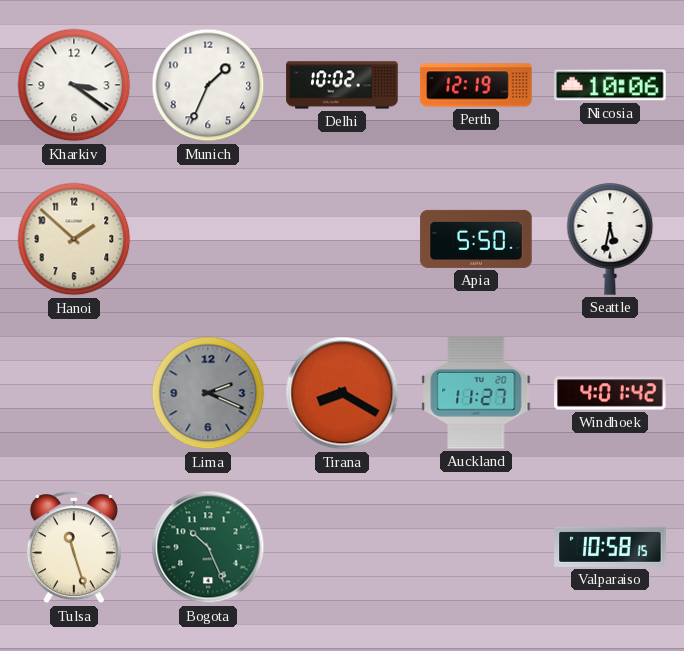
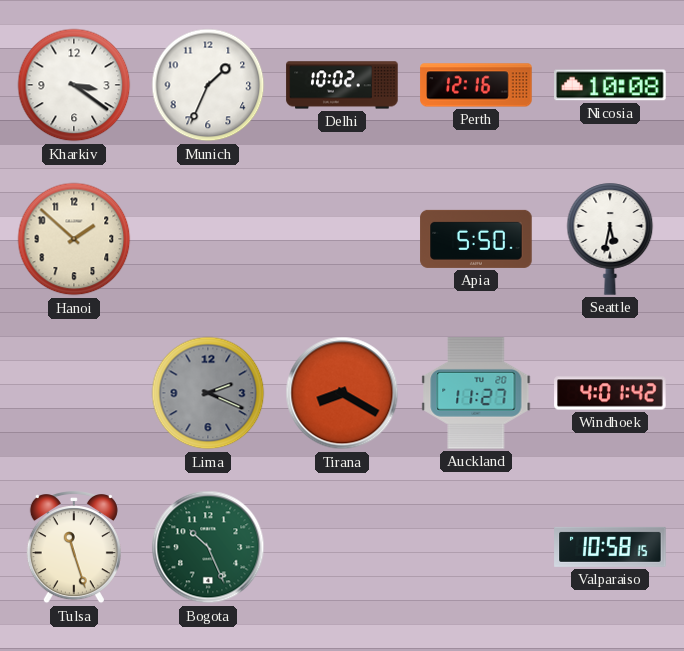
Perth: 12:19 -> 12:16 (476, 85)
Nicosia: 10:06 -> 10:08 (610, 85)
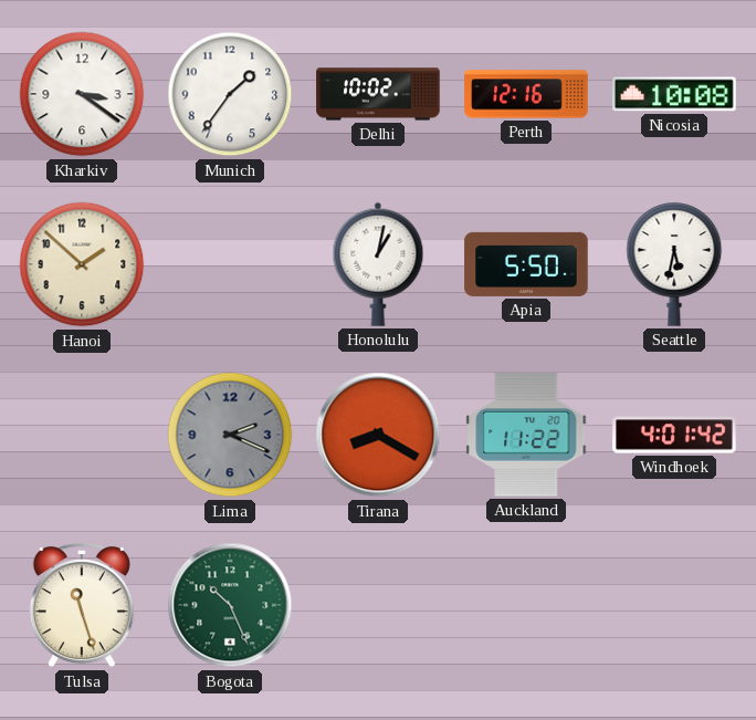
Munich: 1:34 -> 1:36 (230, 94)
Honolulu: none -> 1:02 (378, 264)
Auckland: 11:27 -> 11:22 (526, 435)
Valparaiso: 10:58 -> none (610, 547)
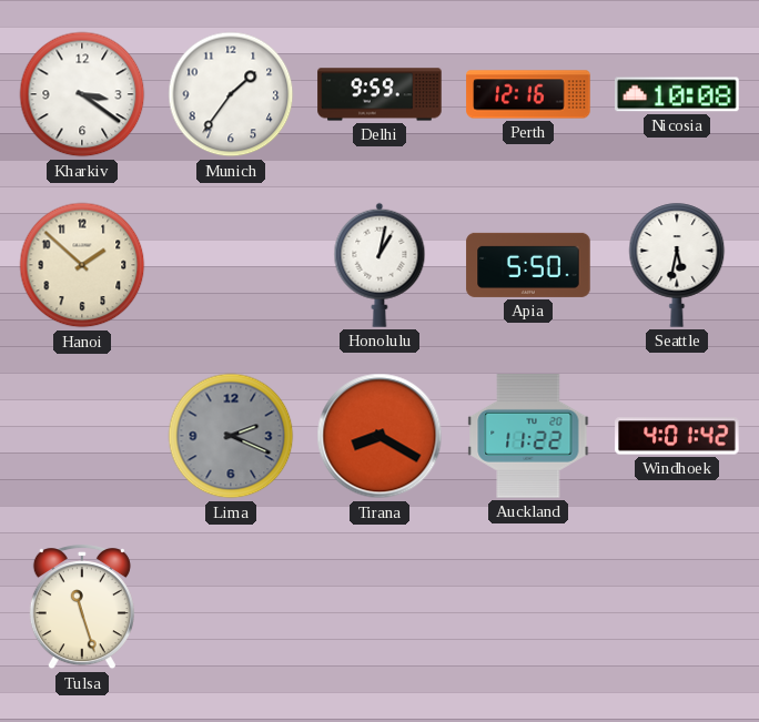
Delhi: 10:02 -> 9:59 (379, 94)
Bogota: 10:26 -> none (230, 605)
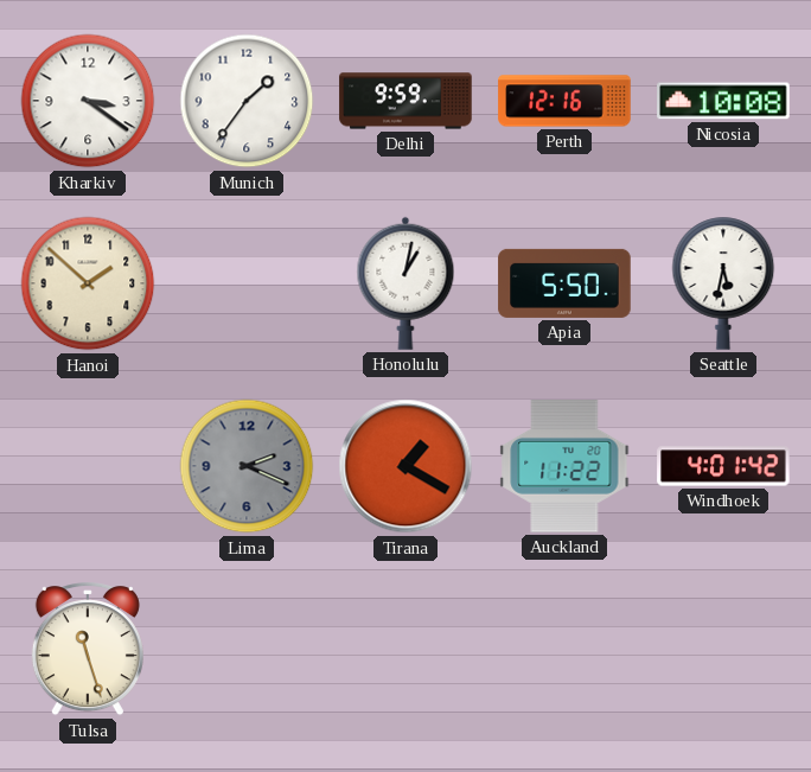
Tirana: 8:20 -> 1:20 (405, 466)
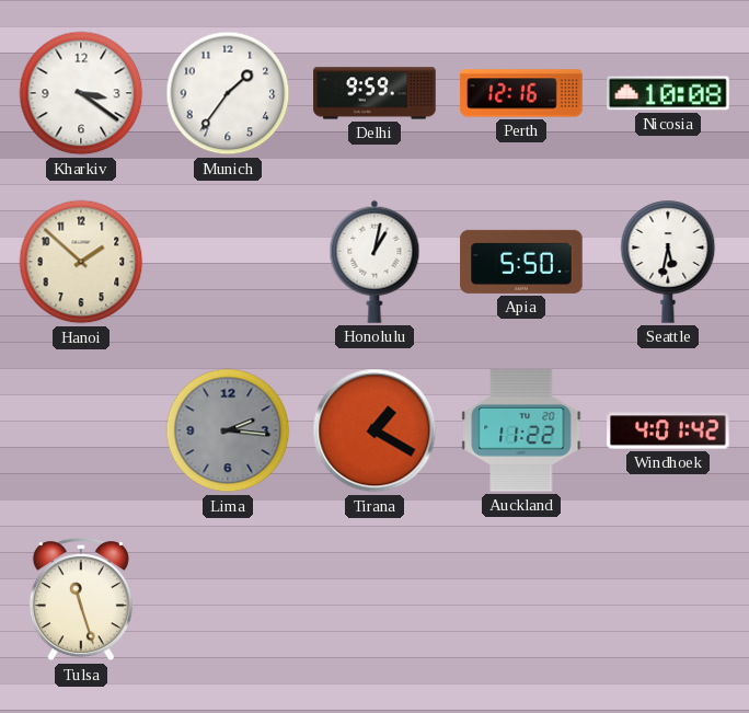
Lima: 2:19 -> 2:16 (228, 430)
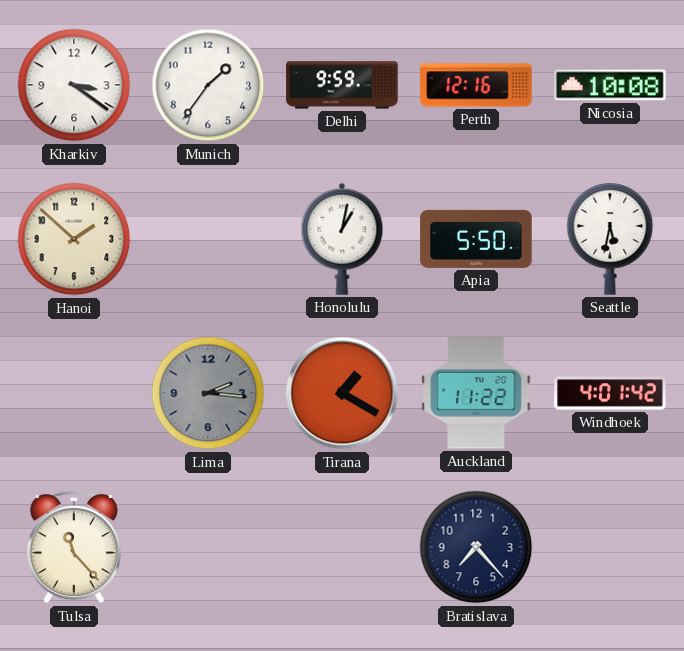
Tulsa: 11:27 -> 11:23 (74, 548)
Bratislava: none -> 7:23 (476, 547)
